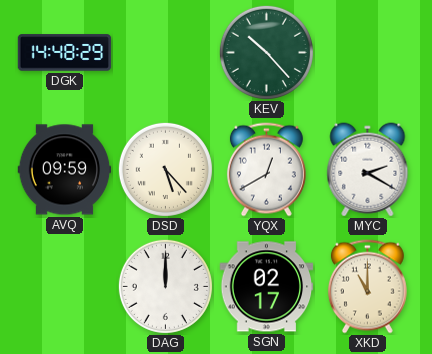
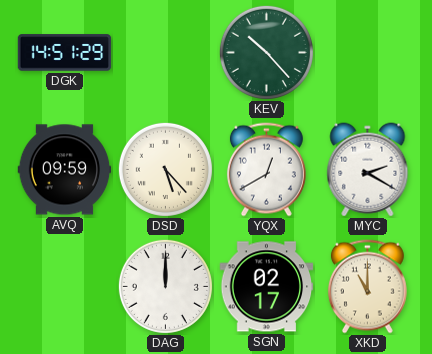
DGK: 14:48 -> 14:51 (65, 53)
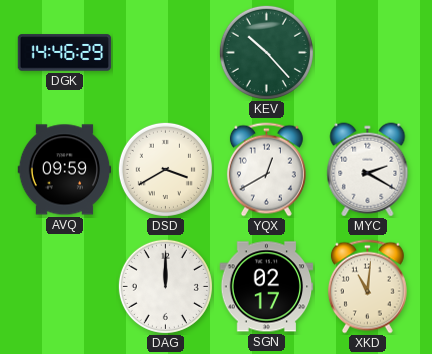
DGK: 14:51 -> 14:46 (65, 53)
DSD: 5:23 -> 3:40 (165, 169)
XKD: 11:00 -> 11:01 (367, 287)
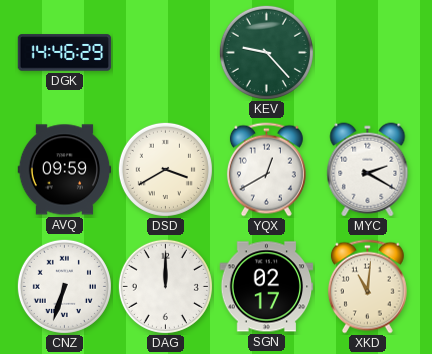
KEV: 10:23 -> 9:23 (266, 52)
CNZ: none -> 6:33 (64, 286)
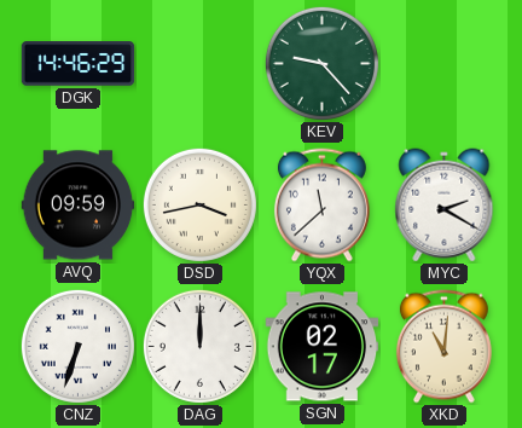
DSD: 3:40 -> 3:43 (199, 204)
YQX: 12:40 -> 11:38 (321, 206)
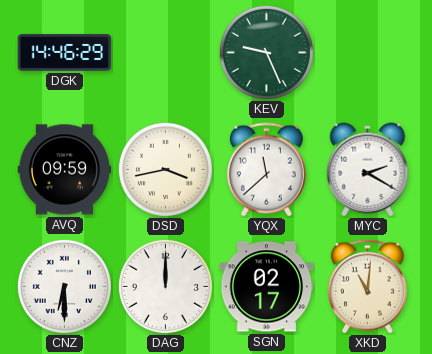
KEV: 9:23 -> 9:26 (266, 52)
CNZ: 6:33 -> 6:30 (64, 286)
